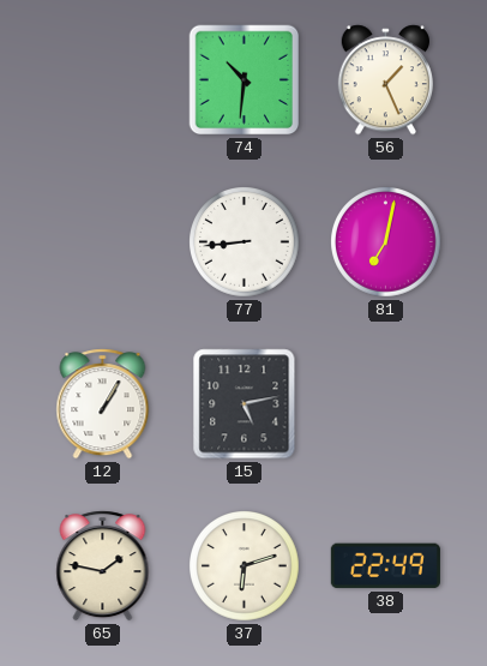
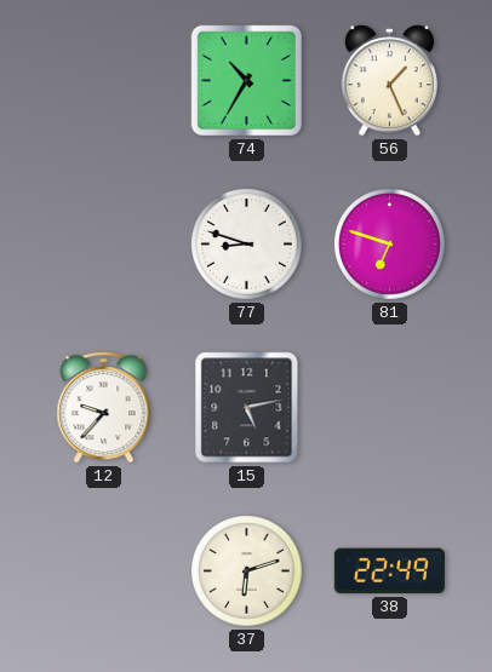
74: 10:31 -> 10:35 (247, 81)
77: 8:44 -> 8:48 (247, 245)
81: 7:02 -> 6:48 (390, 245)
12: 1:05 -> 9:37 (104, 408)
65: 1:47 -> none (103, 566)
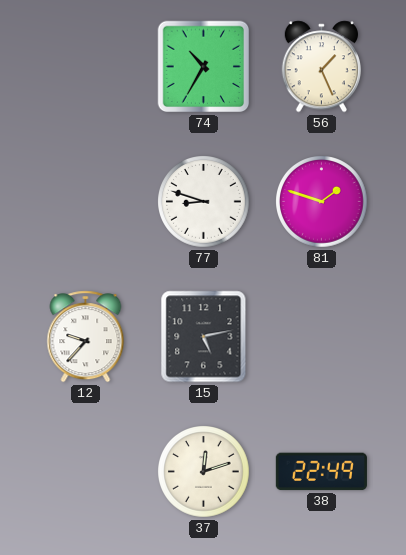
81: 6:48 -> 1:48 (322, 202)
37: 6:12 -> 12:12 (204, 472)
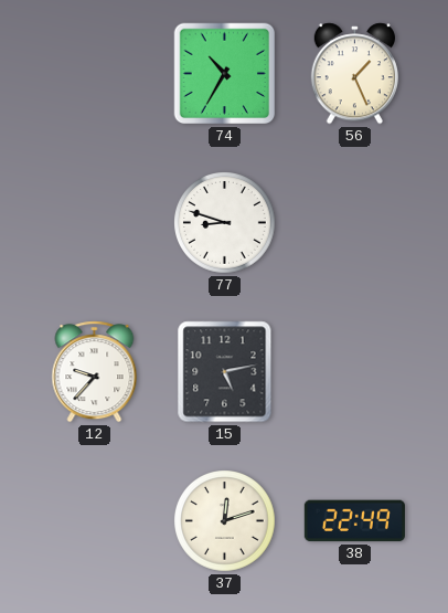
81: 1:48 -> none (322, 202)
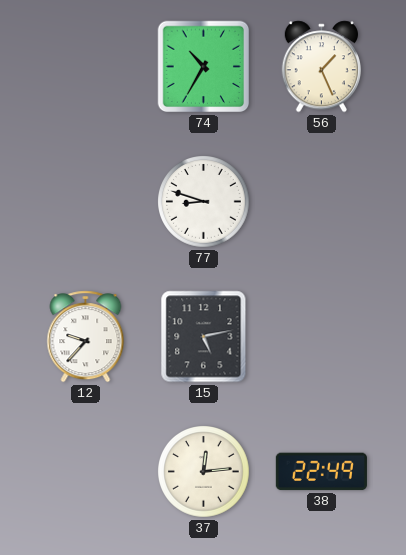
37: 12:12 -> 12:14 (204, 472)
